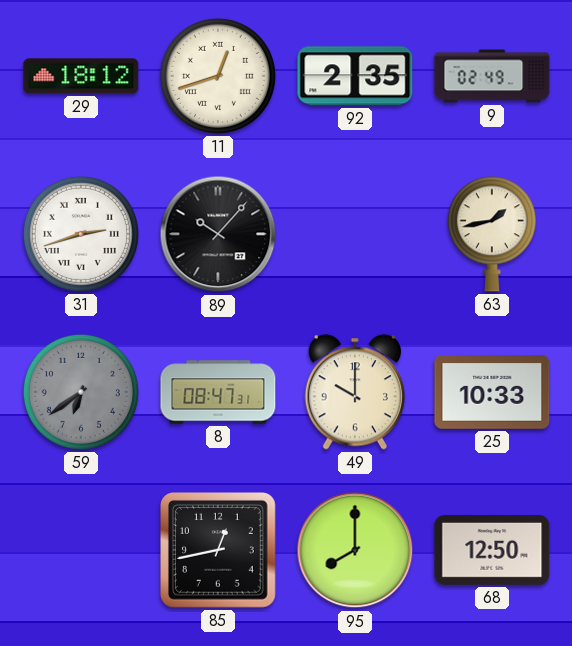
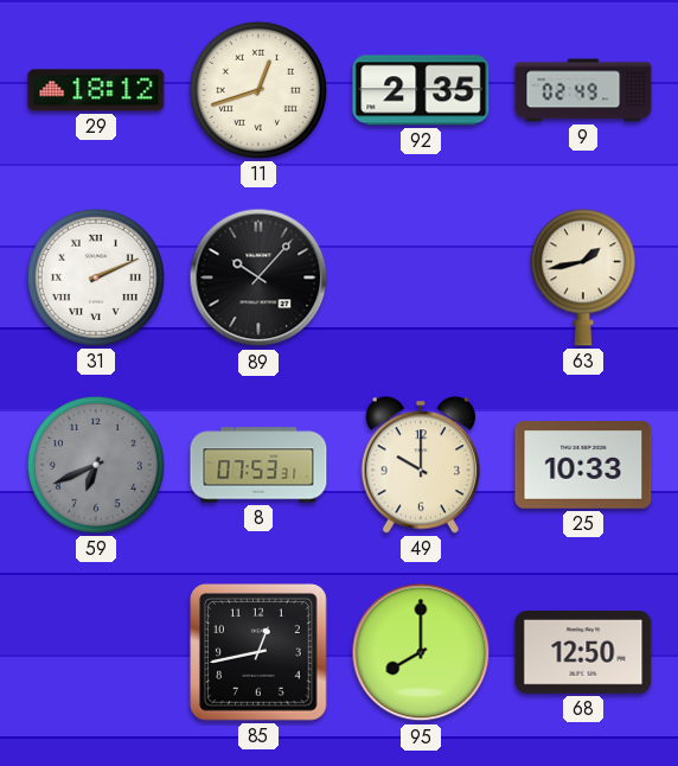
31: 2:42 -> 2:11 (96, 277)
59: 6:39 -> 6:41 (96, 465)
8: 08:47 -> 07:53 (258, 465)
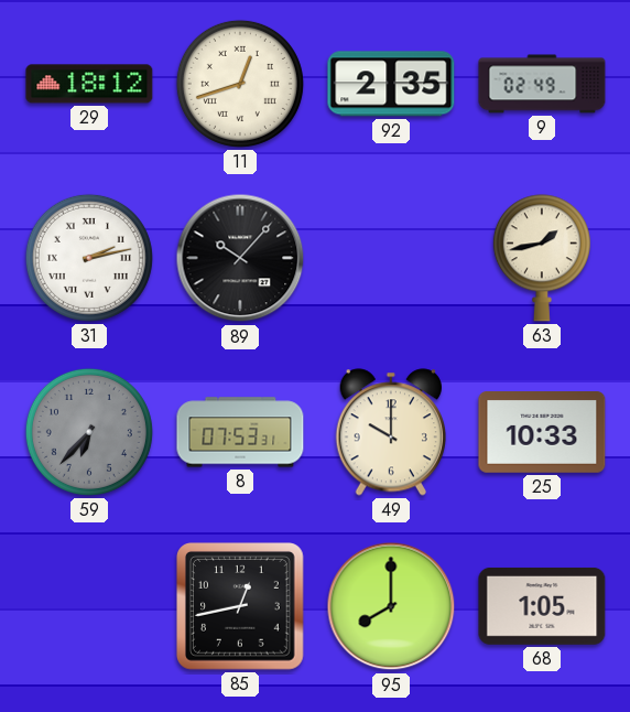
31: 2:11 -> 2:13 (89, 258)
59: 6:41 -> 6:37 (89, 432)
68: 12:50 -> 1:05 (542, 606)
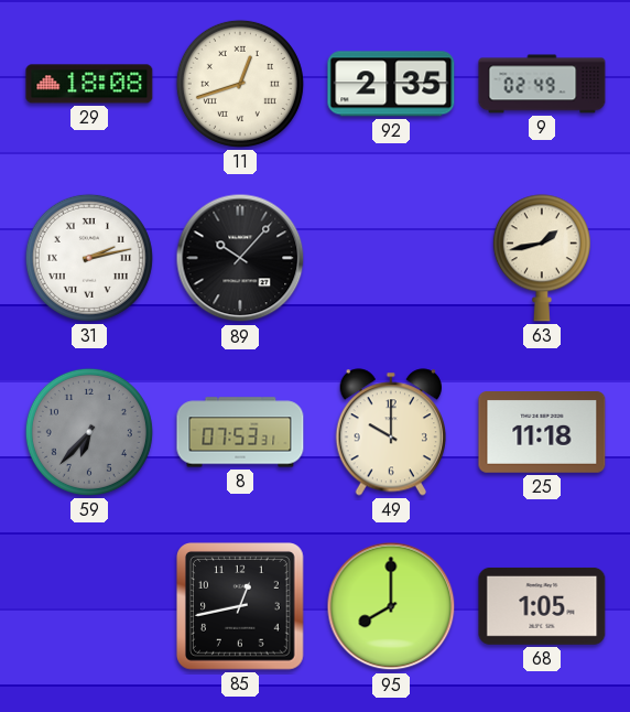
29: 18:12 -> 18:08 (89, 84)
25: 10:33 -> 11:18 (542, 433)
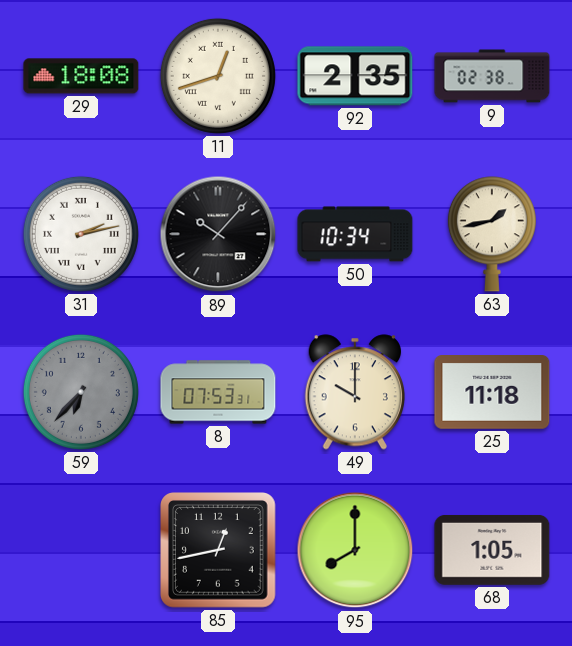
9: 02:49 -> 02:38 (492, 76)
50: none -> 10:34 (355, 234)
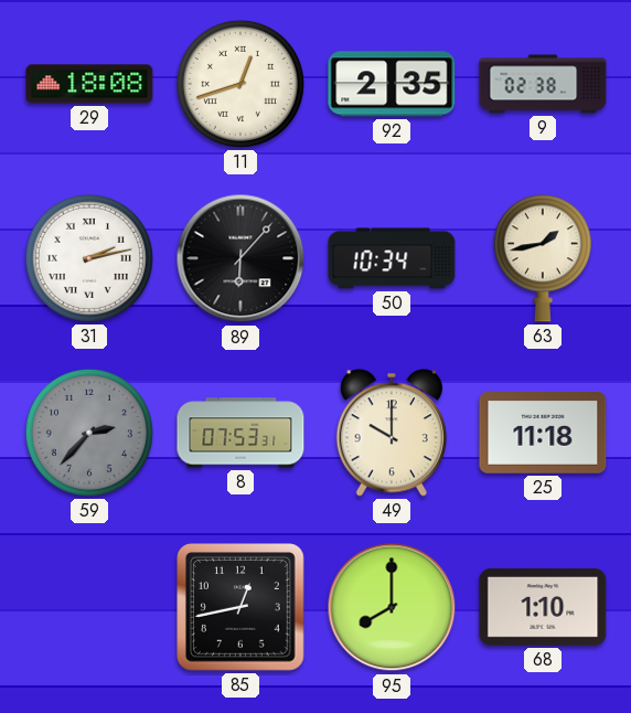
89: 10:07 -> 6:07 (240, 258)
59: 6:37 -> 2:37 (89, 433)
68: 1:05 -> 1:10 (543, 607)
